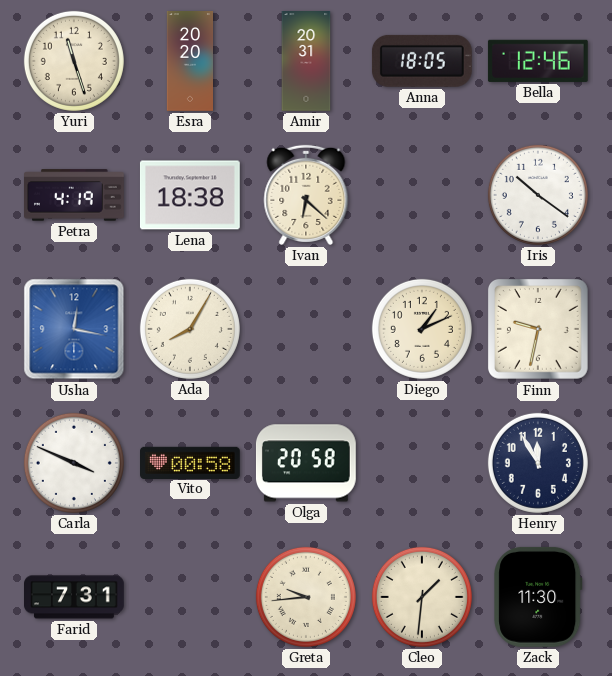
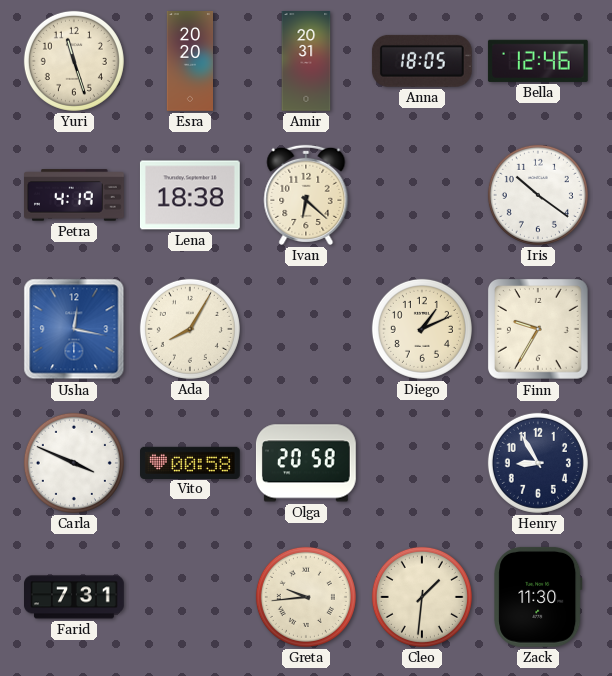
Finn: 9:32 -> 9:35 (538, 329)
Henry: 11:55 -> 8:55 (538, 463)
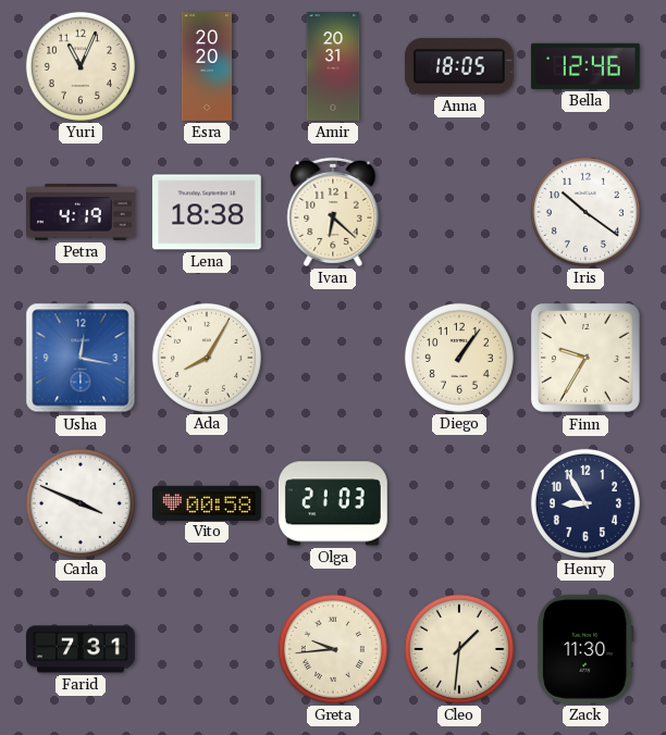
Yuri: 11:27 -> 11:04 (81, 66)
Diego: 1:11 -> 1:06 (459, 358)
Olga: 20:58 -> 21:03 (333, 503)
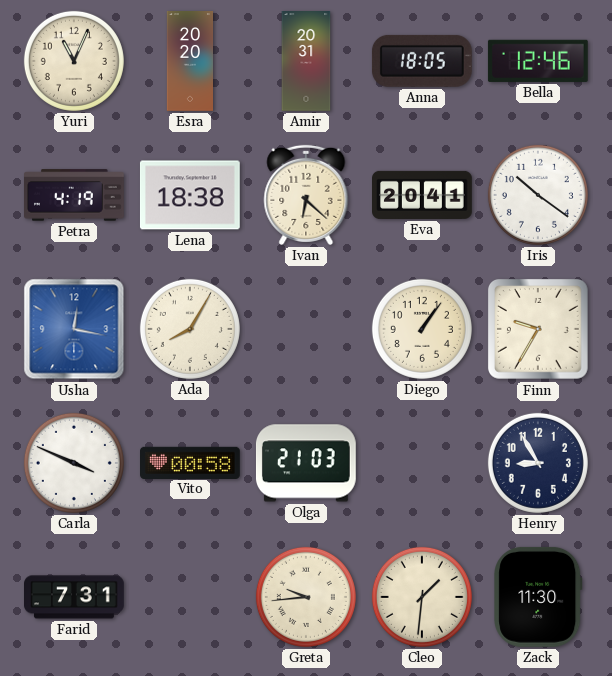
Eva: none -> 20:41 (423, 195)
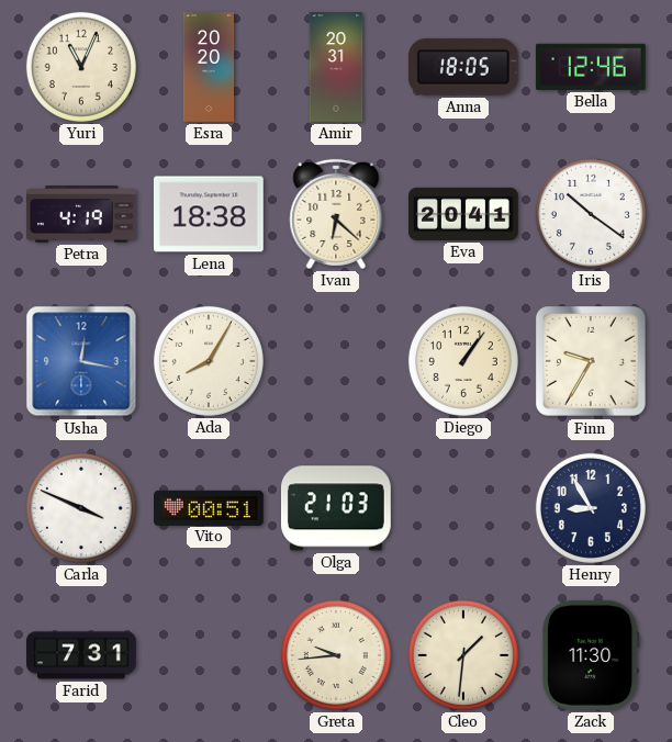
Vito: 00:58 -> 00:51 (210, 507)
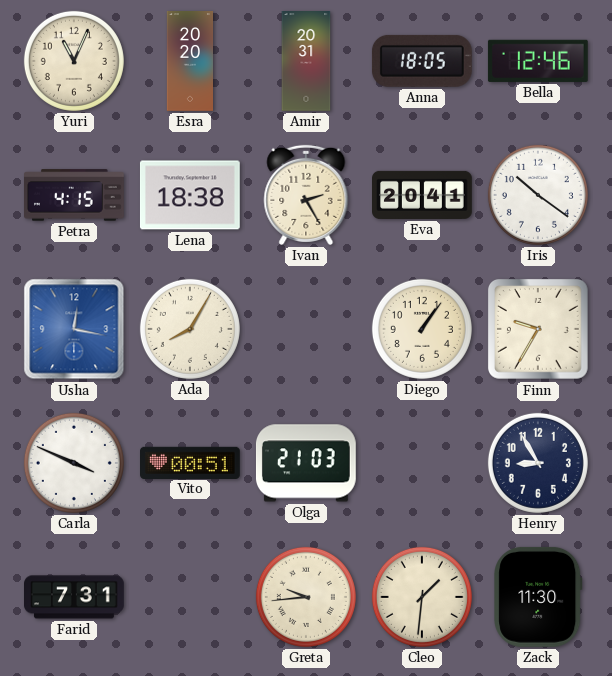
Petra: 4:19 -> 4:15 (75, 195)
Ivan: 6:22 -> 2:25 (306, 195)
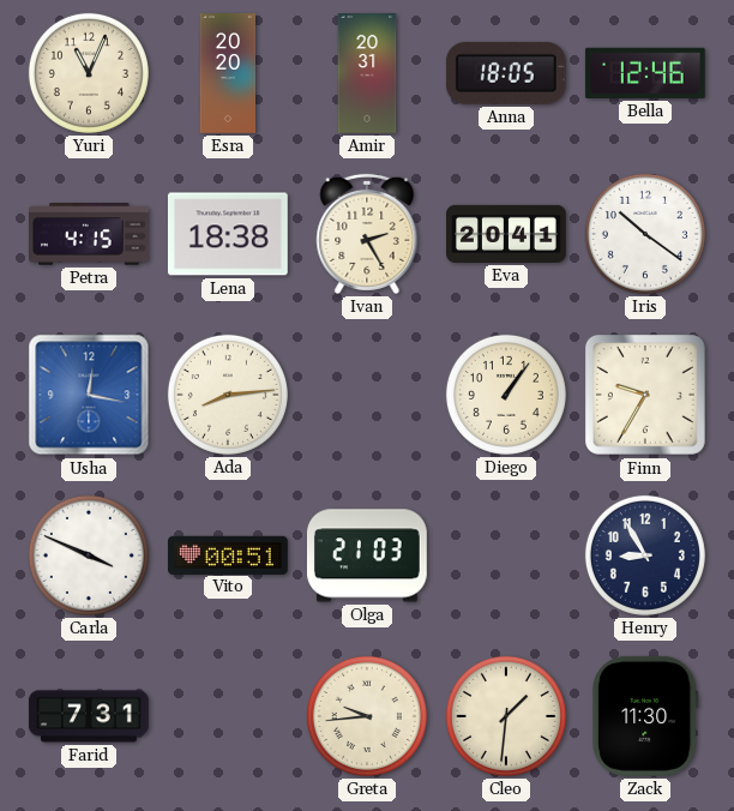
Ada: 8:05 -> 8:14 (228, 395)
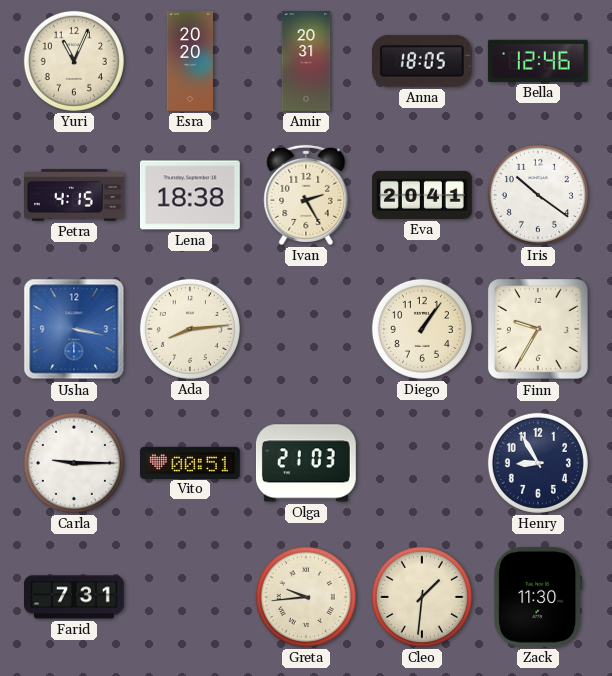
Usha: 12:17 -> 3:17 (74, 329)
Carla: 3:49 -> 9:15 (74, 463)
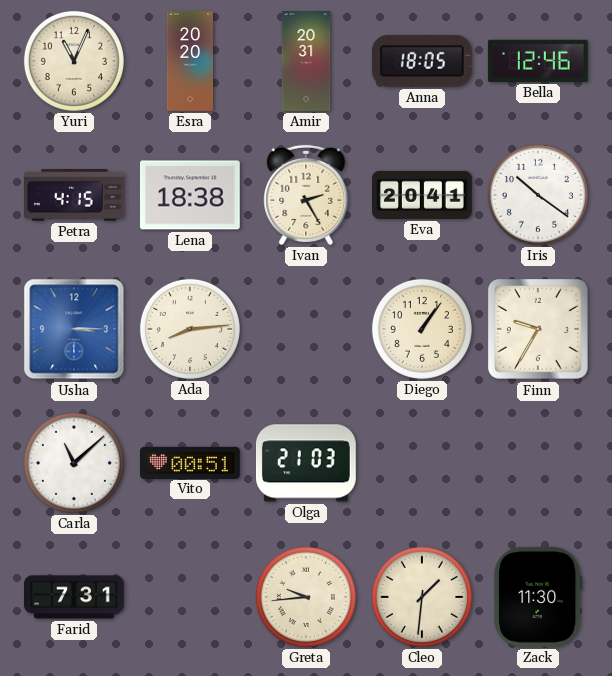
Usha: 3:17 -> 3:15 (74, 329)
Carla: 9:15 -> 11:08 (74, 463)
Henry: 8:55 -> none (538, 463)
